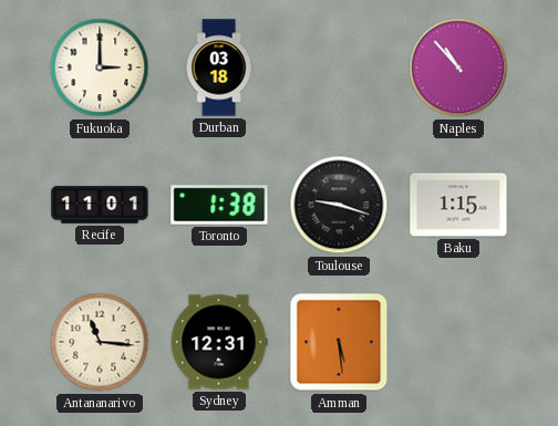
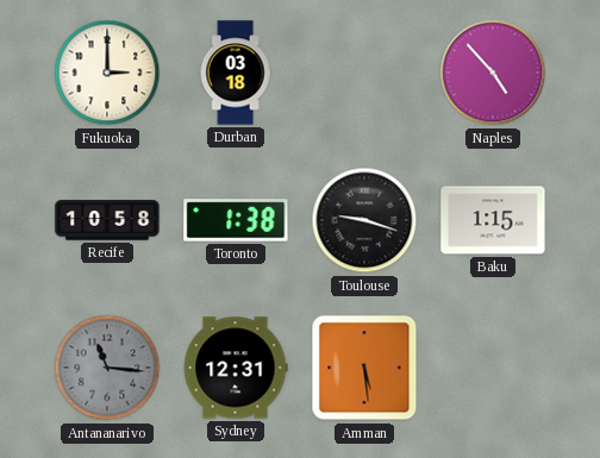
Naples: 10:53 -> 4:53 (493, 73)
Recife: 11:01 -> 10:58 (107, 220)
Antananarivo dial: cream -> grey (107, 368)
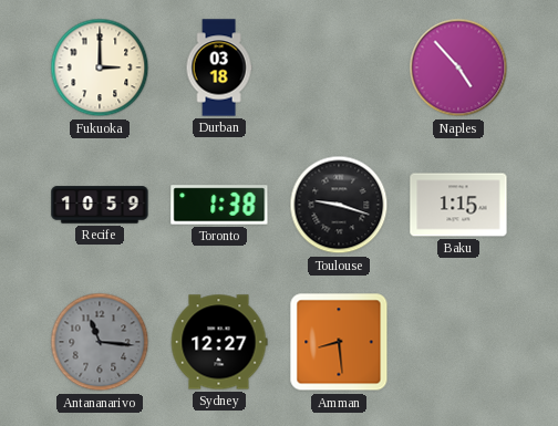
Recife: 10:58 -> 10:59 (100, 205)
Sydney: 12:31 -> 12:27 (219, 342)
Amman: 5:29 -> 8:29 (339, 342)
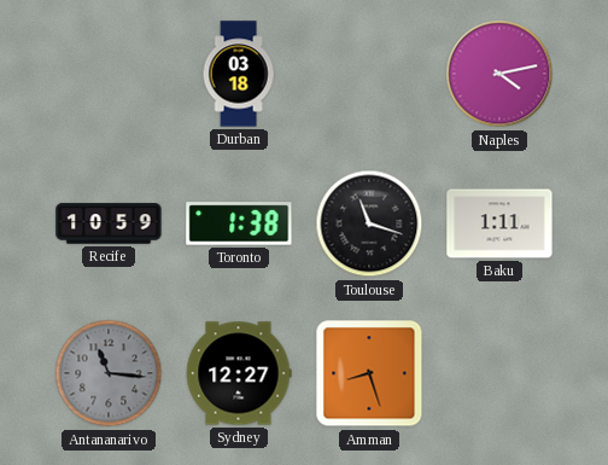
Fukuoka: 3:00 -> none (100, 67)
Naples: 4:53 -> 4:13 (499, 74)
Toulouse: 9:18 -> 11:18 (369, 223)
Baku: 1:15 -> 1:11 (499, 223)
Amman: 8:29 -> 8:27 (369, 373)
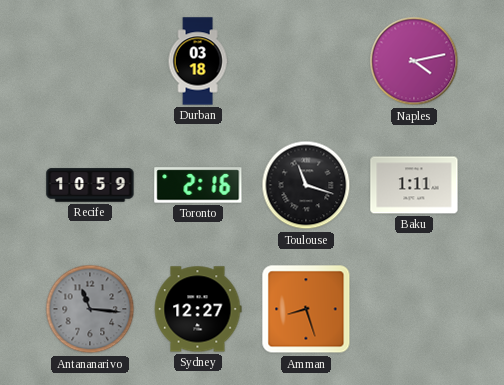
Toronto: 1:38 -> 2:16 (198, 185)
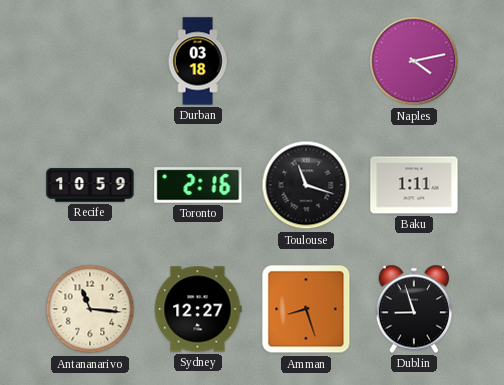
Antananarivo dial: grey -> cream (90, 309)
Dublin: none -> 8:57 (414, 309)
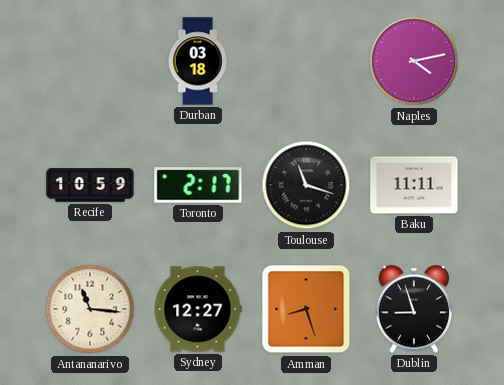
Toronto: 2:16 -> 2:17 (198, 185)
Baku: 1:11 -> 11:11 (414, 185)
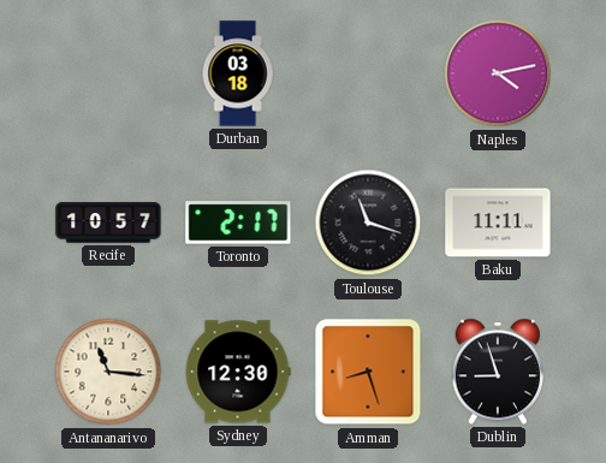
Recife: 10:59 -> 10:57 (108, 222)
Sydney: 12:27 -> 12:30 (238, 372)
